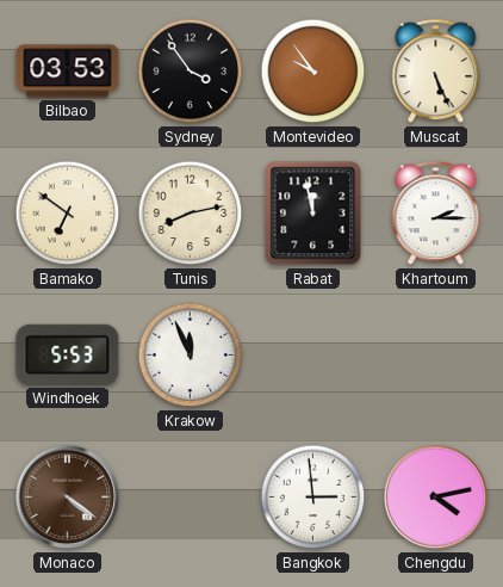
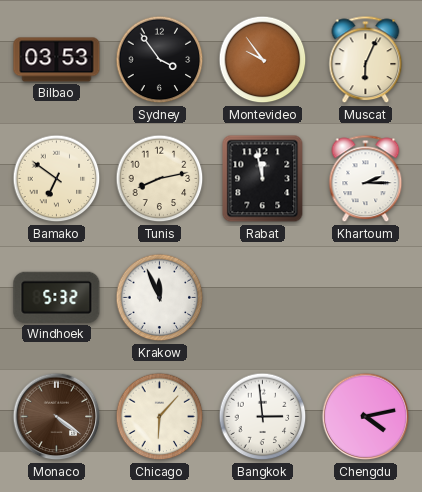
Muscat: 5:26 -> 6:04 (366, 60)
Windhoek: 5:53 -> 5:32 (57, 297)
Chicago: none -> 6:07 (160, 417)
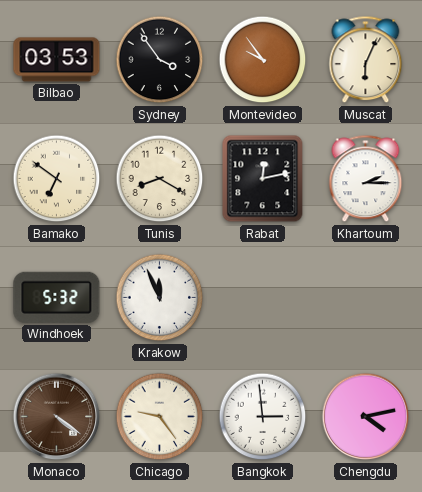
Tunis: 8:13 -> 8:20 (160, 179)
Rabat: 11:58 -> 12:13 (263, 179)
Chicago: 6:07 -> 9:24 (160, 417)
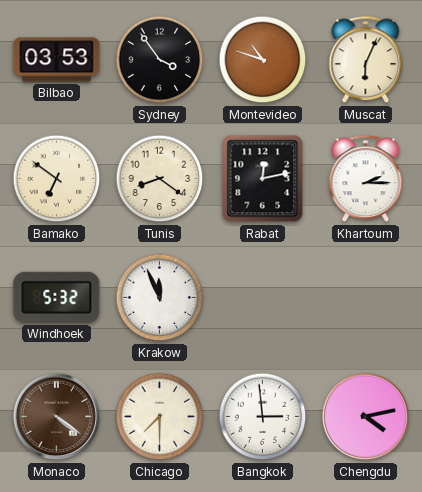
Montevideo: 9:54 -> 10:48 (263, 60)
Tunis: 8:20 -> 8:21 (160, 179)
Chicago: 9:24 -> 7:30 (160, 417)
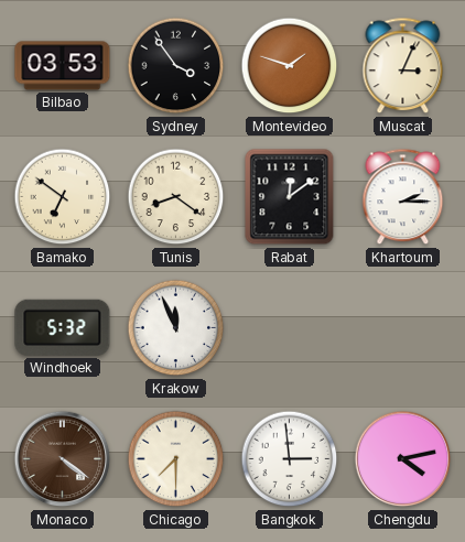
Montevideo: 10:48 -> 1:48 (290, 66)
Muscat: 6:04 -> 3:04 (403, 66)
Rabat: 12:13 -> 12:09 (290, 197)
